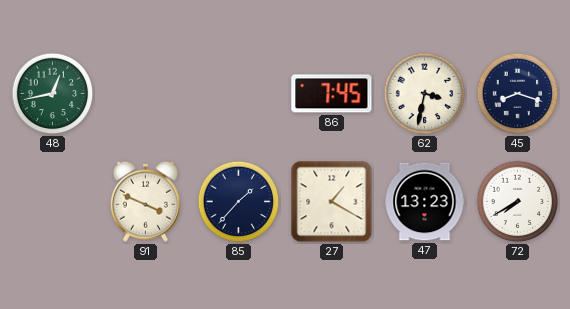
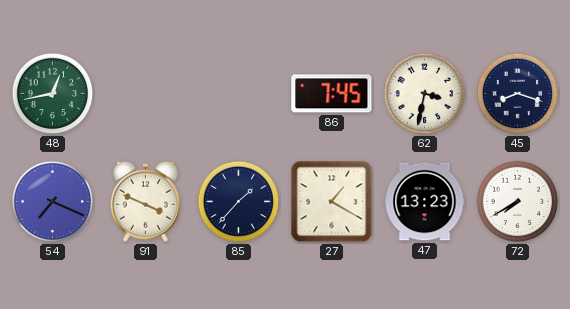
54: none -> 7:19 (53, 202)
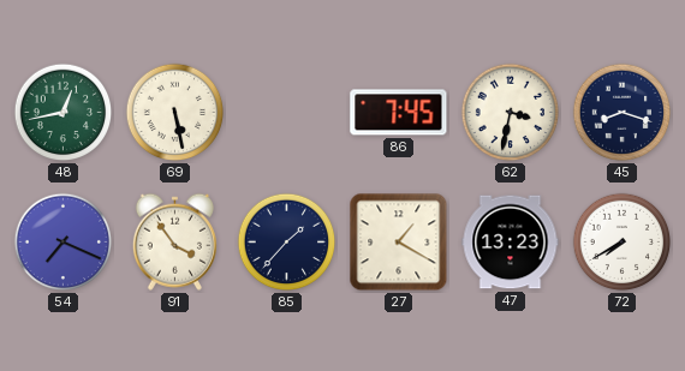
69: none -> 5:28 (175, 113)
91: 3:49 -> 3:54 (174, 241)
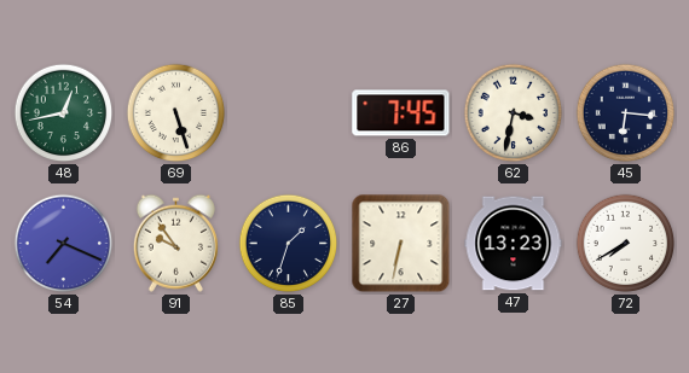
69: 5:28 -> 5:27 (176, 113)
45: 8:18 -> 6:16 (626, 113)
91: 3:54 -> 9:54 (175, 243)
85: 1:37 -> 1:33 (289, 244)
27: 1:20 -> 6:32 (401, 244)
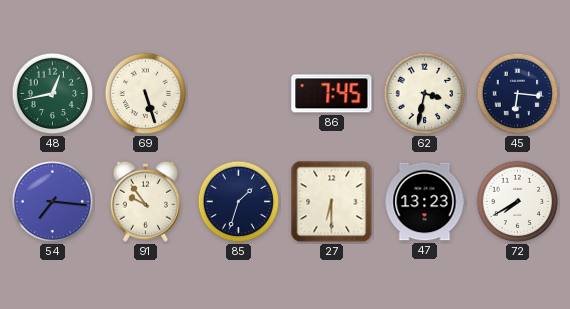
54: 7:19 -> 7:16 (53, 202)
27: 6:32 -> 6:30 (332, 202)
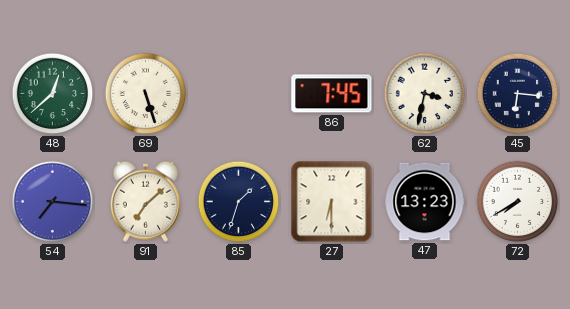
48: 12:43 -> 12:38 (53, 94)
91: 9:54 -> 7:08 (145, 201)
